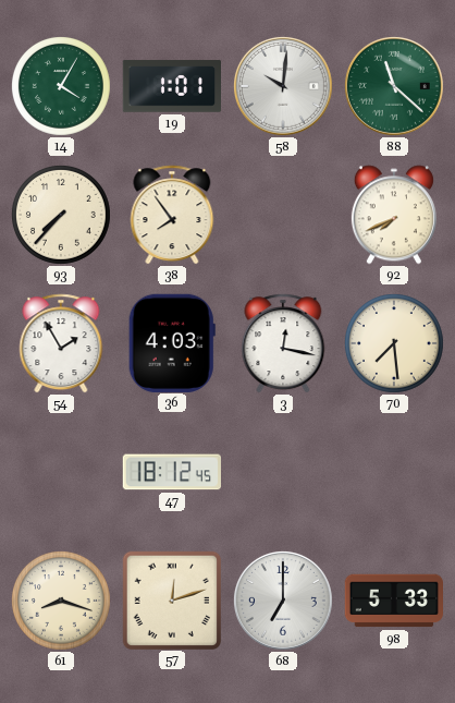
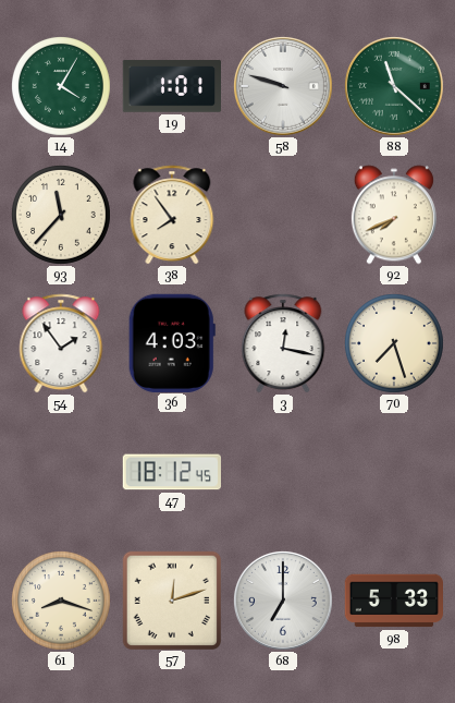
58: 10:01 -> 9:48 (283, 86)
93: 7:37 -> 11:37 (62, 216)
54: 1:55 -> 1:54 (61, 343)
70: 7:29 -> 7:27 (395, 344)
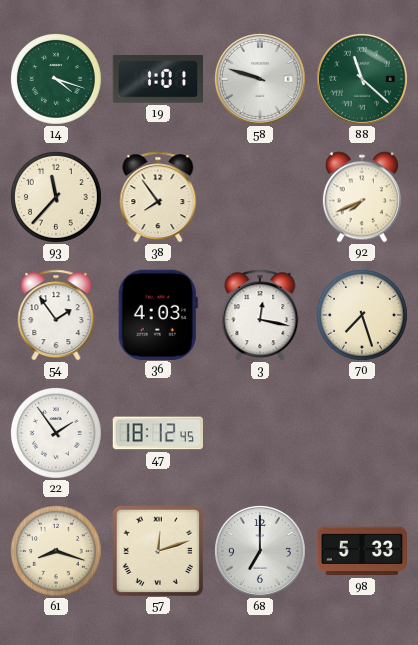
14: 4:05 -> 4:18 (57, 80)
22: none -> 1:54 (57, 434)
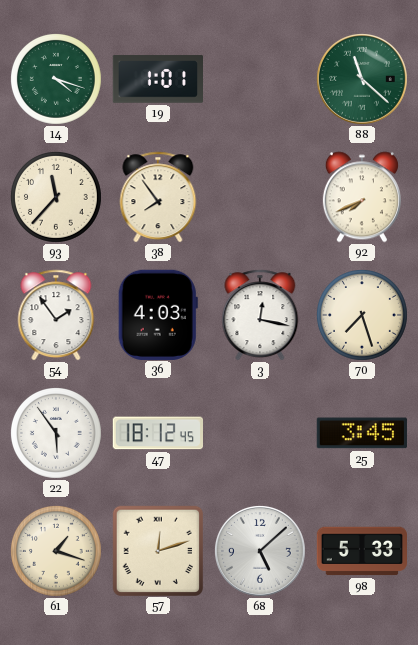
58: 9:48 -> none (260, 79)
22: 1:54 -> 5:54 (57, 434)
25: none -> 3:45 (362, 433)
61: 8:18 -> 1:18 (57, 552)
68: 7:00 -> 5:08 (260, 551)
